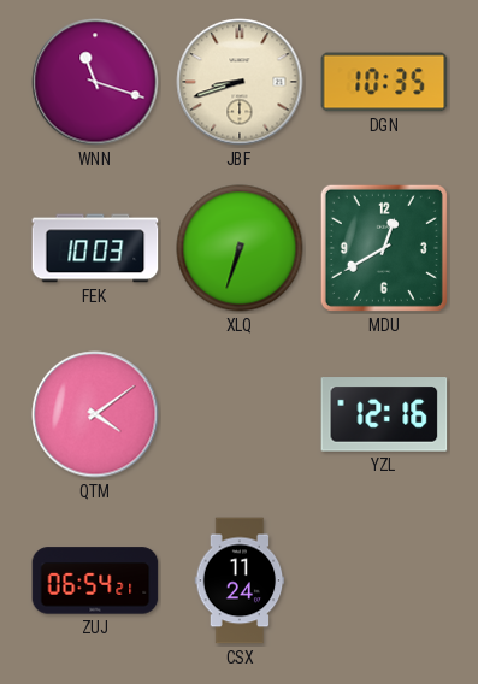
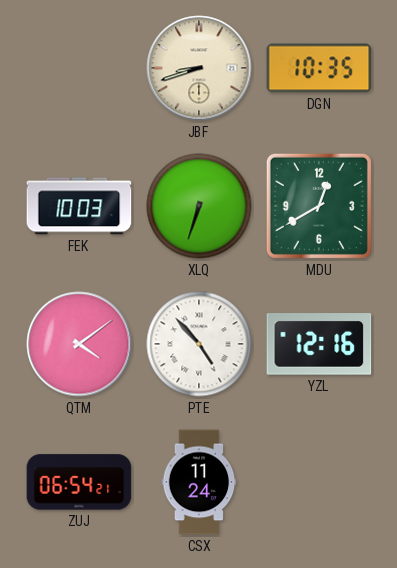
WNN: 11:18 -> none (95, 82)
PTE: none -> 4:53 (199, 344)
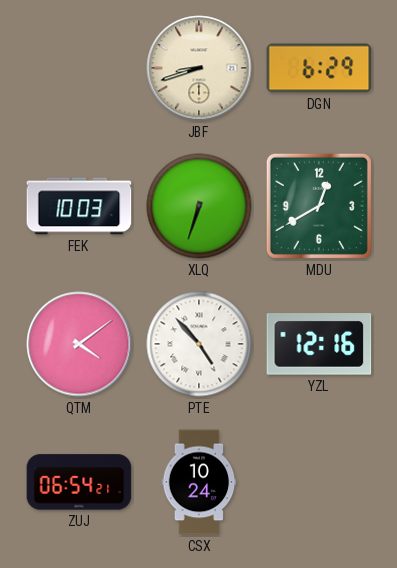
DGN: 10:35 -> 6:29 (319, 68)
CSX: 11:24 -> 10:24 (199, 482)
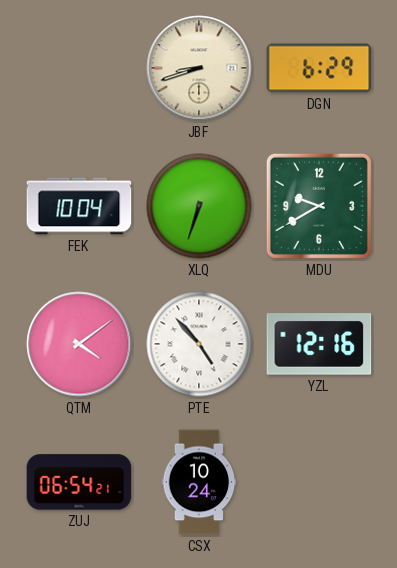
FEK: 10:03 -> 10:04 (79, 206)
MDU: 12:40 -> 9:40 (319, 206)
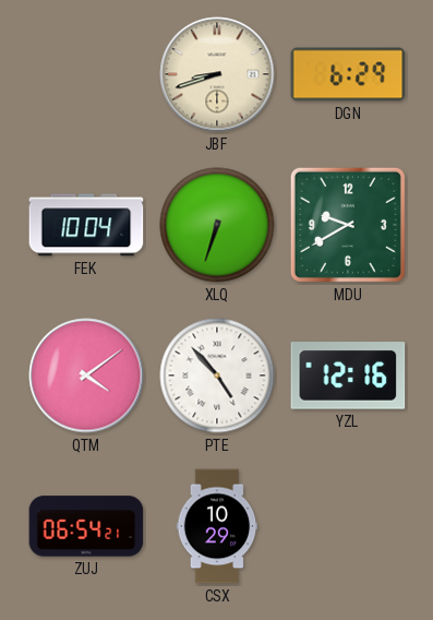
CSX: 10:24 -> 10:29 (217, 526)
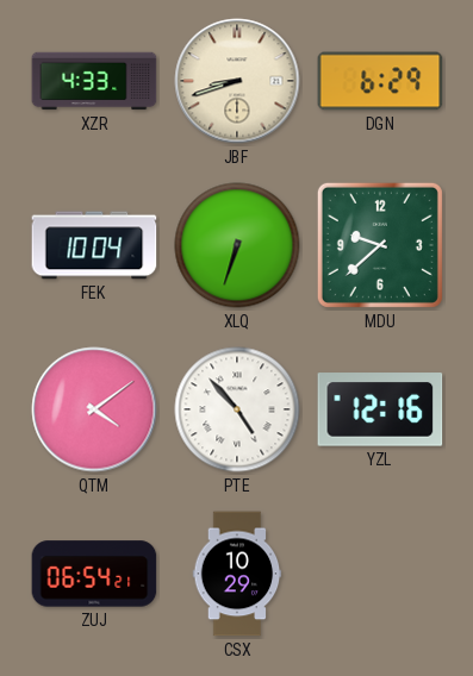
XZR: none -> 4:33 (94, 81)
MDU: 9:40 -> 9:38 (380, 245)
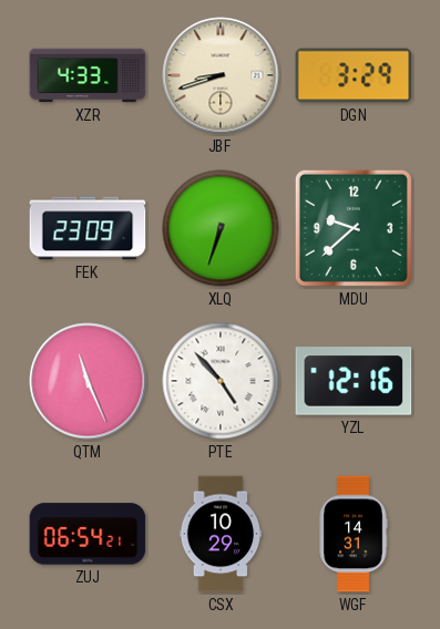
DGN: 6:29 -> 3:29 (354, 75)
FEK: 10:04 -> 23:09 (88, 228)
QTM: 4:09 -> 11:26 (88, 381)
WGF: none -> 14:31 (354, 534)
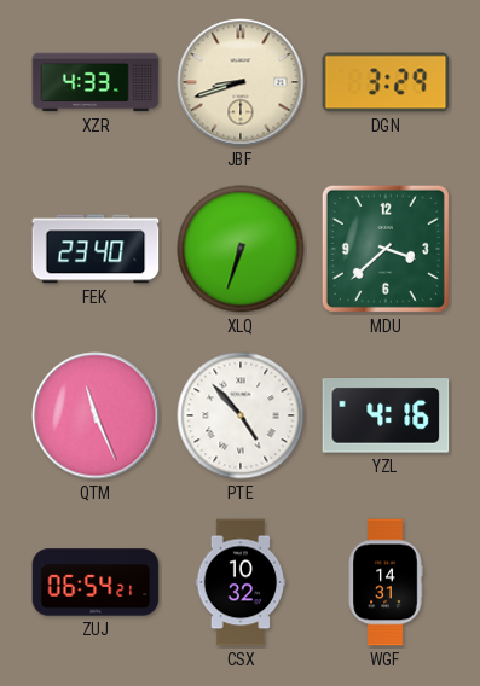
FEK: 23:09 -> 23:40 (96, 249)
MDU: 9:38 -> 3:38 (386, 249)
YZL: 12:16 -> 4:16 (386, 415)
CSX: 10:29 -> 10:32 (241, 582)
